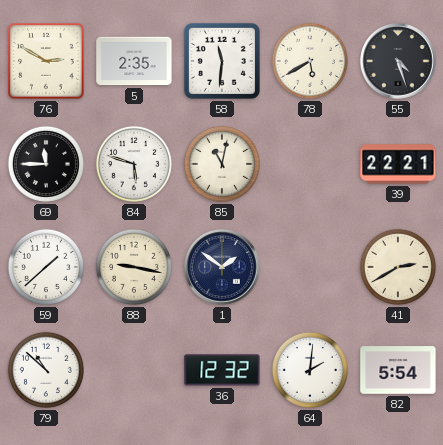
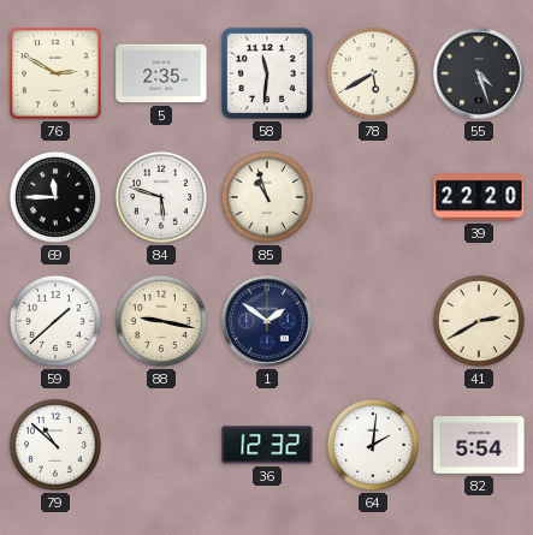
85: 11:02 -> 10:57 (267, 197)
39: 22:21 -> 22:20 (479, 197)
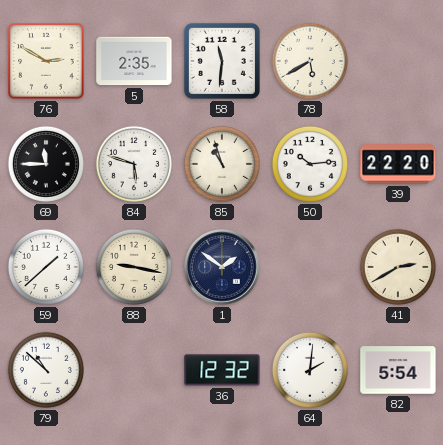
55: 4:27 -> none (479, 73)
50: none -> 10:14 (310, 164)
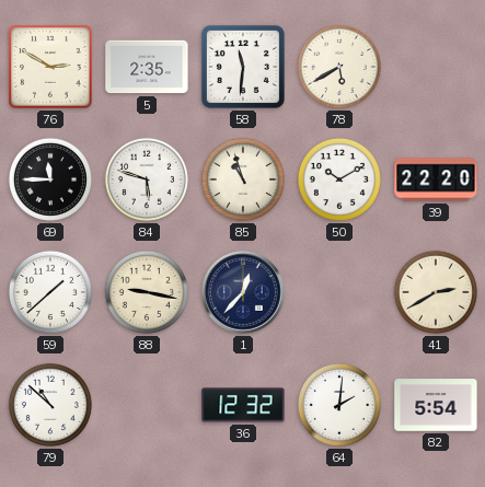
50: 10:14 -> 10:10 (339, 179)
1: 1:51 -> 12:37 (243, 292)
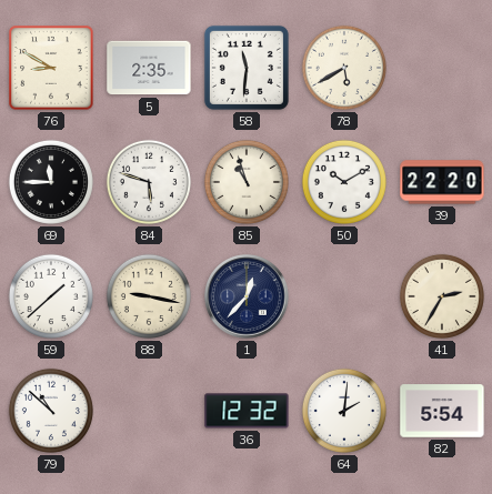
76: 2:50 -> 8:50 (51, 68)
41: 2:40 -> 2:35 (442, 296)
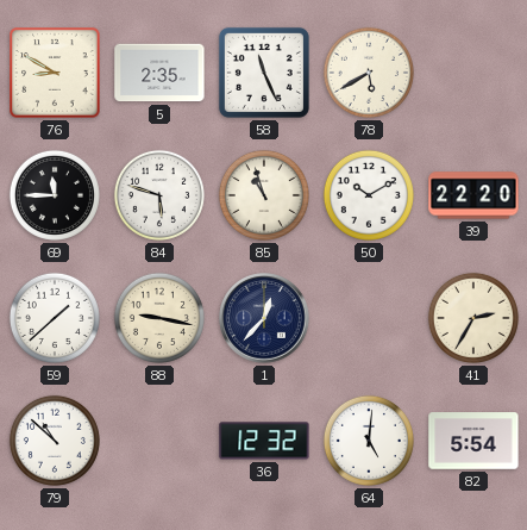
58: 11:31 -> 11:26 (264, 73)
64: 2:01 -> 5:01 (369, 441)
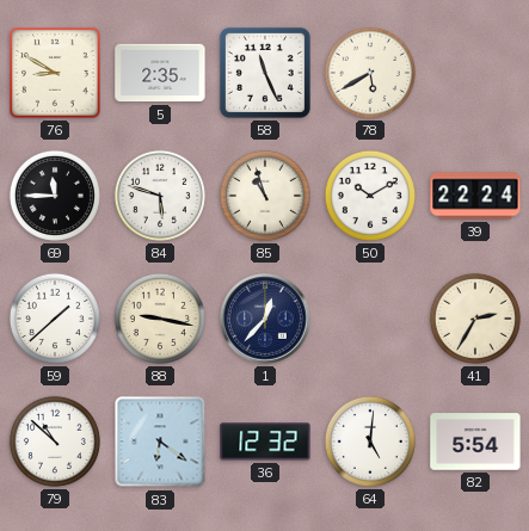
39: 22:20 -> 22:24 (475, 196)
83: none -> 6:21 (160, 442)
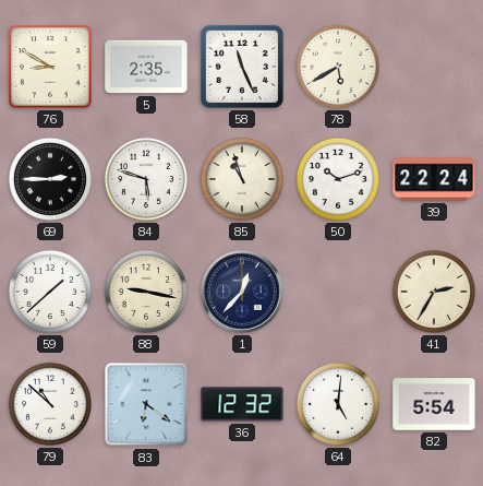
69: 11:45 -> 2:45 (50, 179)
50: 10:10 -> 10:12 (338, 179)
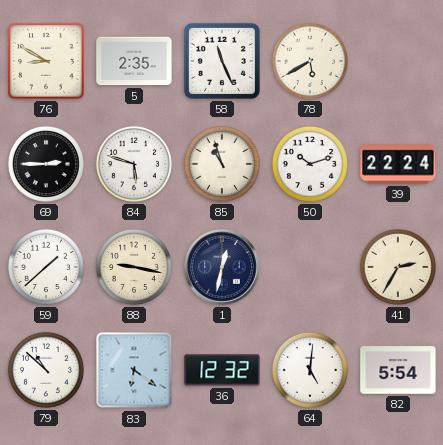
1: 12:37 -> 12:32 (222, 267)
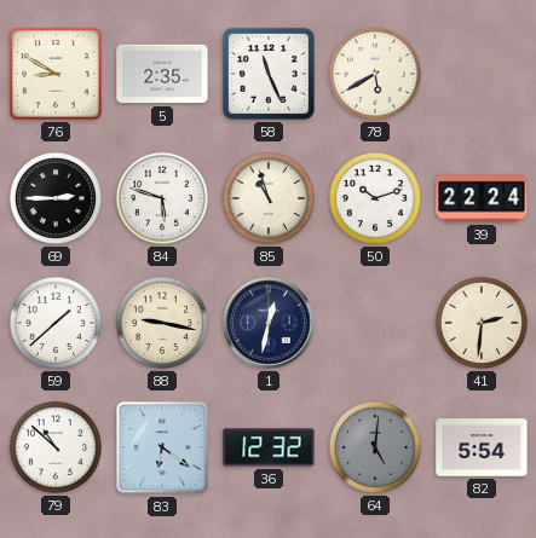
41: 2:35 -> 2:31 (482, 323)
64 dial: white -> grey (375, 447)
